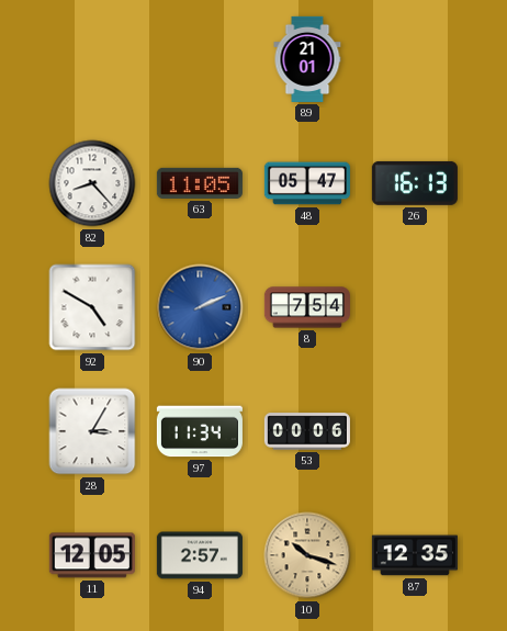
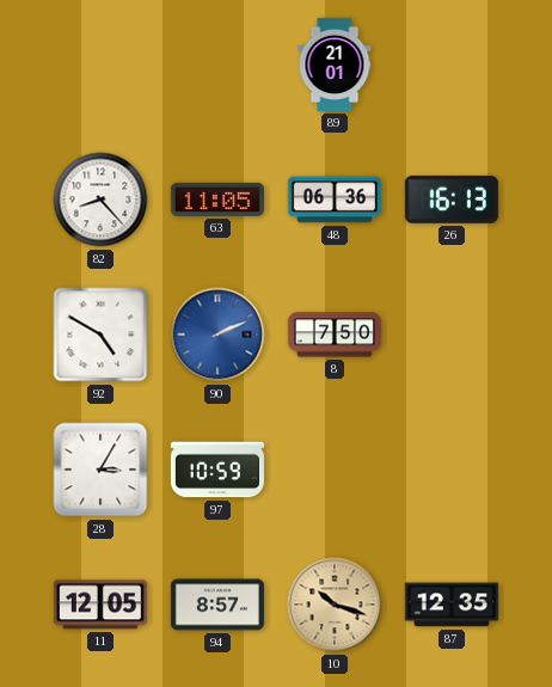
48: 05:47 -> 06:36 (335, 200)
8: 7:54 -> 7:50 (335, 335)
97: 11:34 -> 10:59 (217, 470)
53: 00:06 -> none (307, 431)
94: 2:57 -> 8:57 (217, 605)
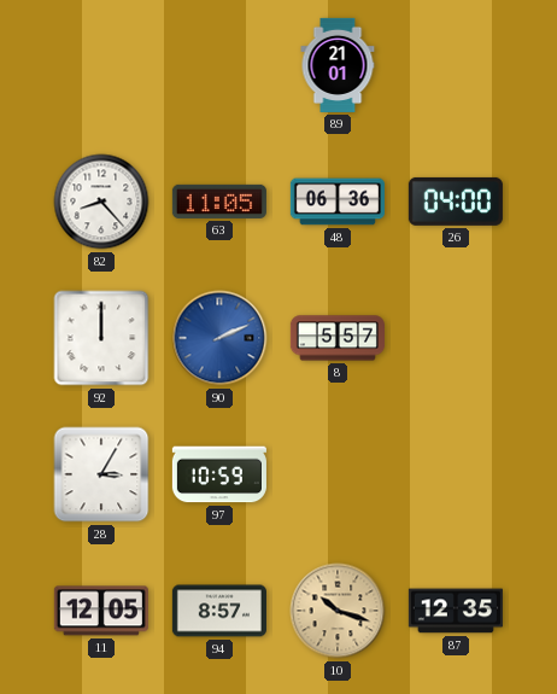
26: 16:13 -> 04:00 (456, 202)
92: 4:50 -> 12:00 (101, 338)
8: 7:50 -> 5:57 (338, 338)
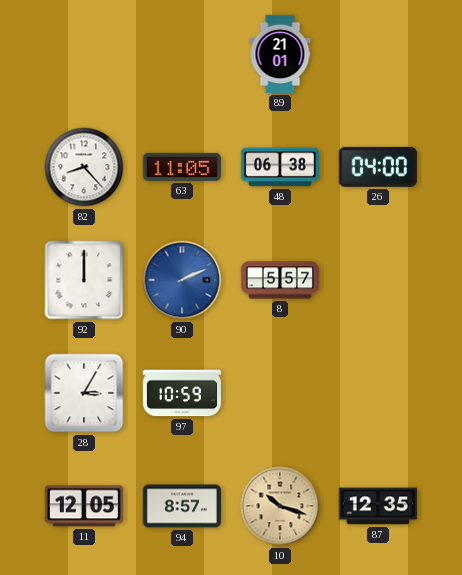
48: 06:36 -> 06:38 (280, 167)
